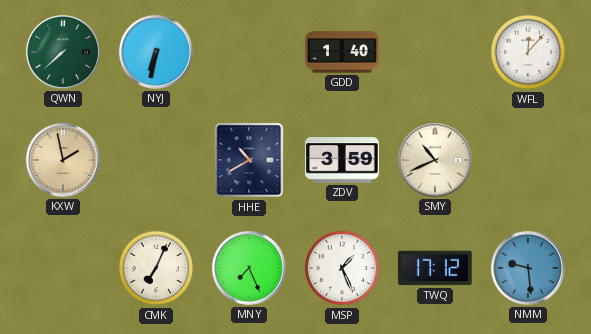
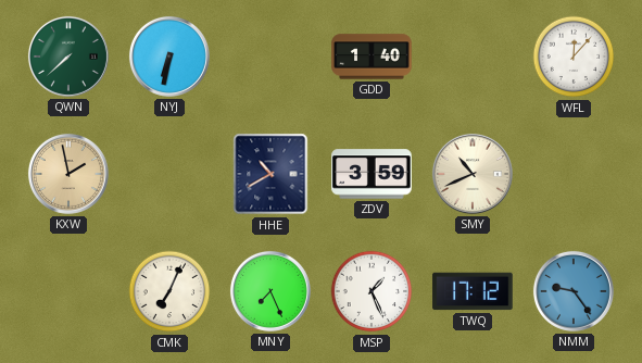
NMM: 9:29 -> 9:24 (574, 291)
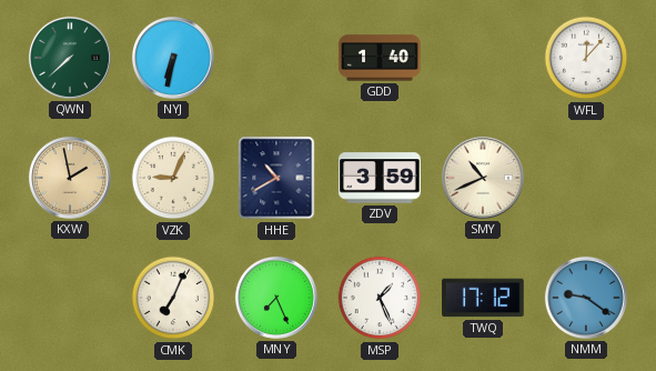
VZK: none -> 9:04 (173, 178)
NMM: 9:24 -> 9:21 (586, 298)
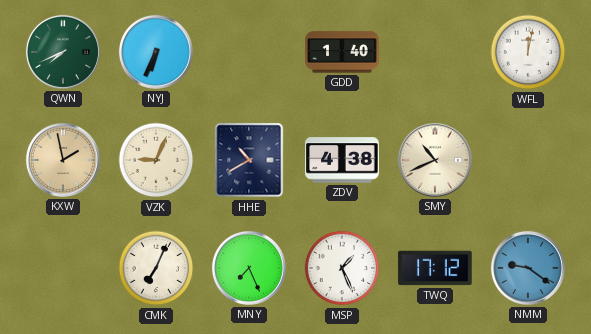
QWN: 7:38 -> 7:41 (63, 52)
NYJ: 6:32 -> 6:34 (156, 52)
WFL: 12:07 -> 12:02 (528, 52)
ZDV: 3:59 -> 4:38 (342, 160)
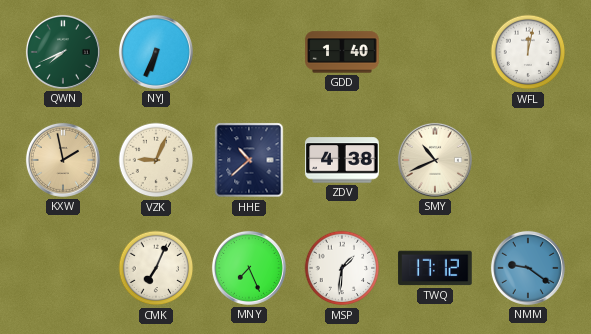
HHE: 10:40 -> 10:38 (249, 160)
MSP: 1:26 -> 1:31 (342, 268)
